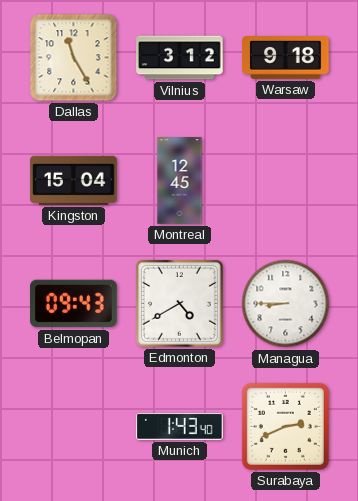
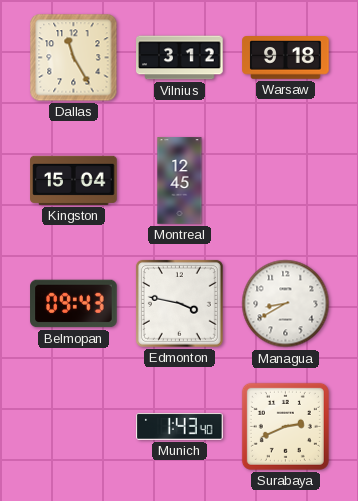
Edmonton: 4:40 -> 3:47 (179, 303)
Managua: 8:45 -> 8:40 (286, 304)
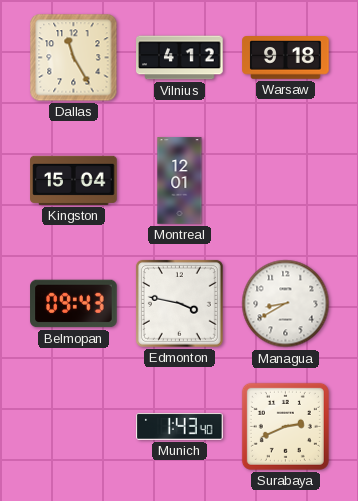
Vilnius: 3:12 -> 4:12 (180, 58)
Montreal: 12:45 -> 12:01 (180, 181)
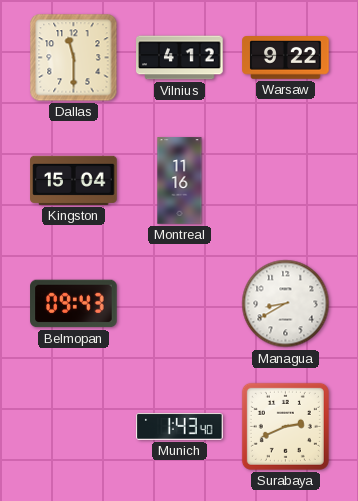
Dallas: 11:25 -> 11:30 (74, 58)
Warsaw: 9:18 -> 9:22 (286, 58)
Montreal: 12:01 -> 11:16 (180, 181)
Edmonton: 3:47 -> none (179, 303)
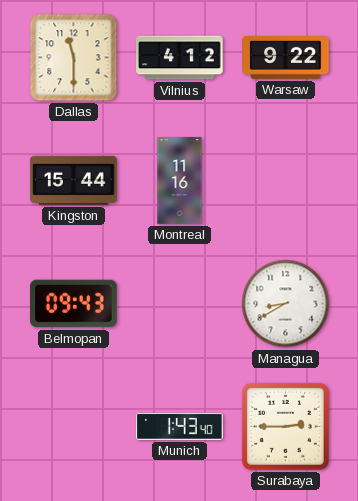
Kingston: 15:04 -> 15:44 (74, 180)
Surabaya: 2:41 -> 2:45 (285, 426)
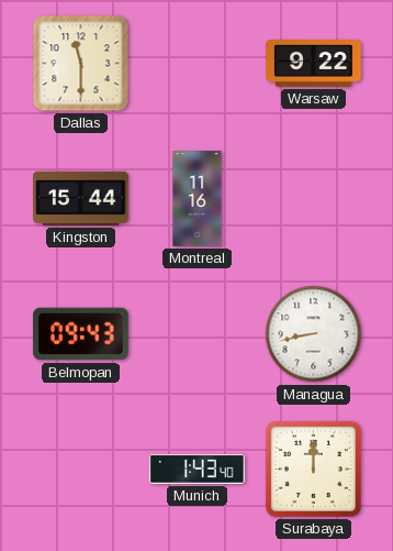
Vilnius: 4:12 -> none (180, 58)
Managua: 8:40 -> 8:43 (314, 334)
Surabaya: 2:45 -> 12:00 (313, 469)
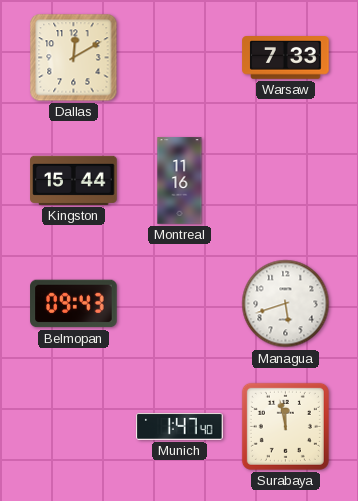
Dallas: 11:30 -> 12:10 (74, 58)
Warsaw: 9:22 -> 7:33 (286, 58)
Managua: 8:43 -> 5:42 (286, 304)
Munich: 1:43 -> 1:47 (180, 426)
Surabaya: 12:00 -> 11:58 (285, 426)
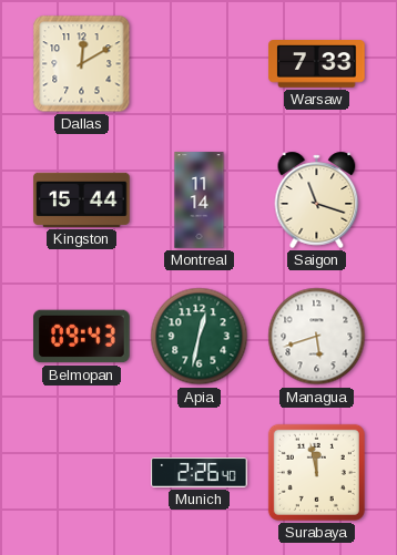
Montreal: 11:16 -> 11:14 (200, 201)
Saigon: none -> 11:18 (317, 199)
Apia: none -> 12:32 (200, 337)
Munich: 1:47 -> 2:26 (200, 472)
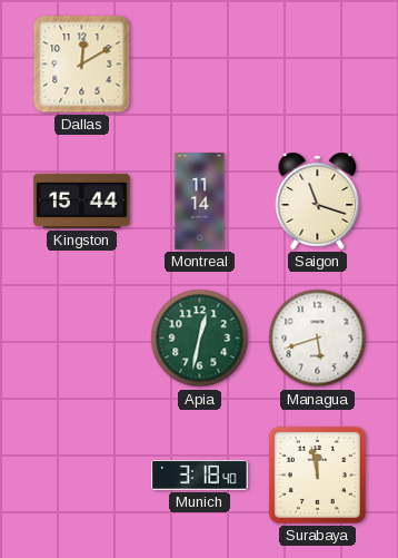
Warsaw: 7:33 -> none (317, 64)
Belmopan: 09:43 -> none (82, 337)
Munich: 2:26 -> 3:18 (200, 474)
